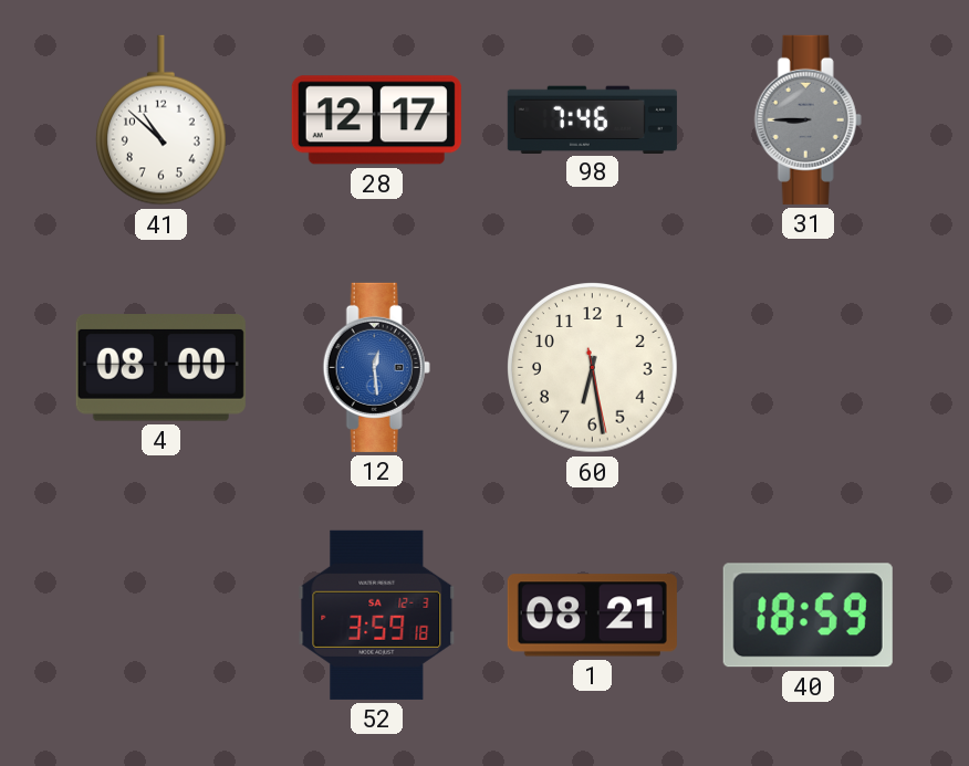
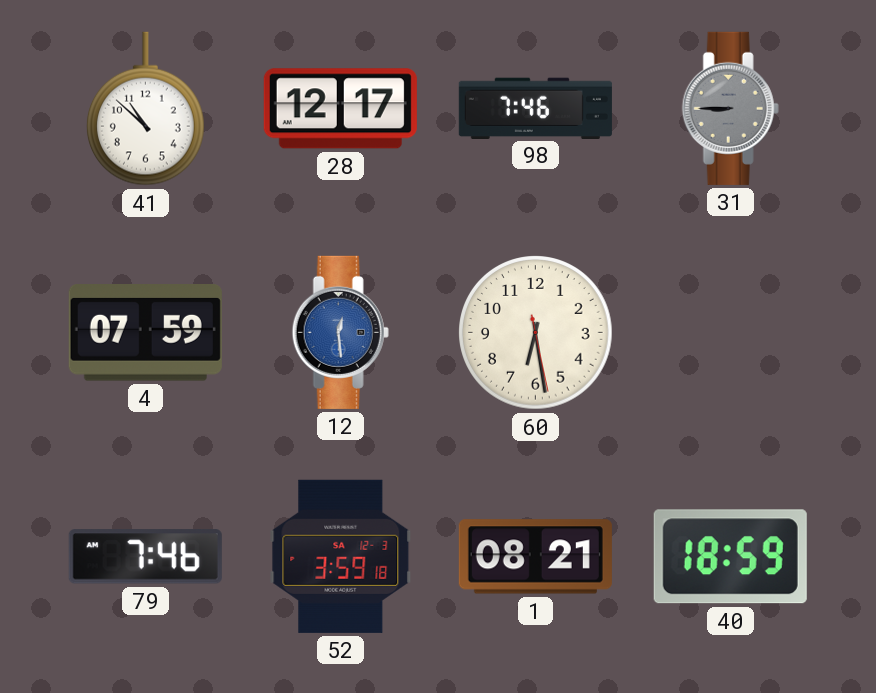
4: 08:00 -> 07:59 (145, 333)
79: none -> 7:46 (145, 557)
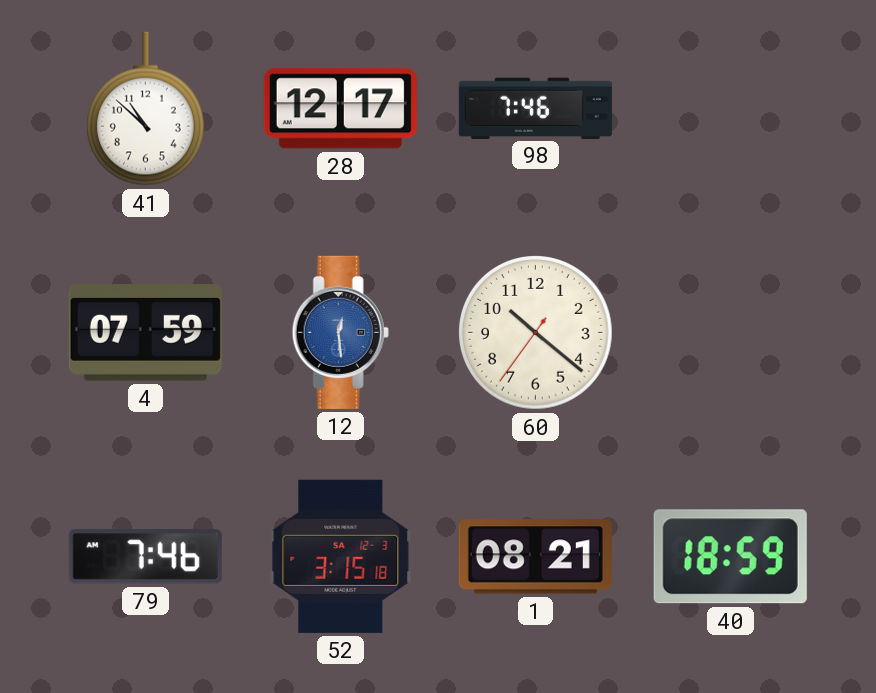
31: 8:45 -> none (730, 108)
60: 6:28 -> 10:21 (536, 333)
52: 3:59 -> 3:15 (341, 556)
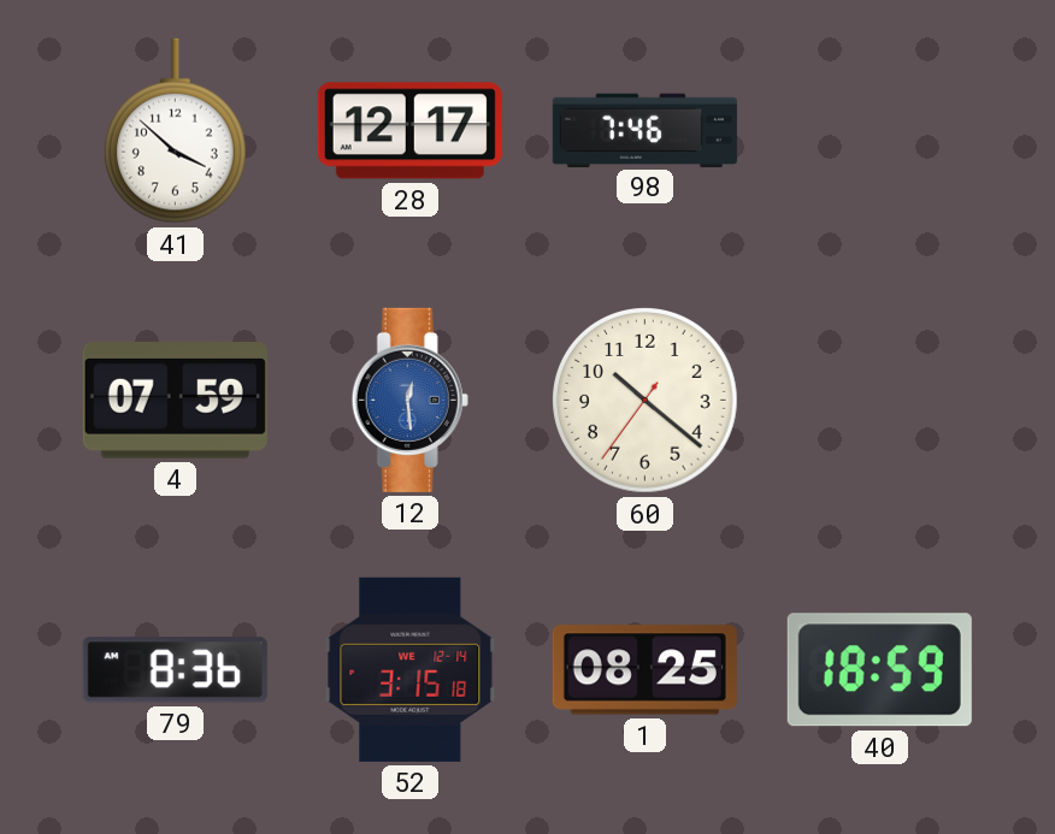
41: 10:52 -> 3:52 (175, 131)
79: 7:46 -> 8:36 (175, 670)
52 date: SA 12-3 -> WE 12-14 (411, 669)
1: 08:21 -> 08:25 (644, 670)
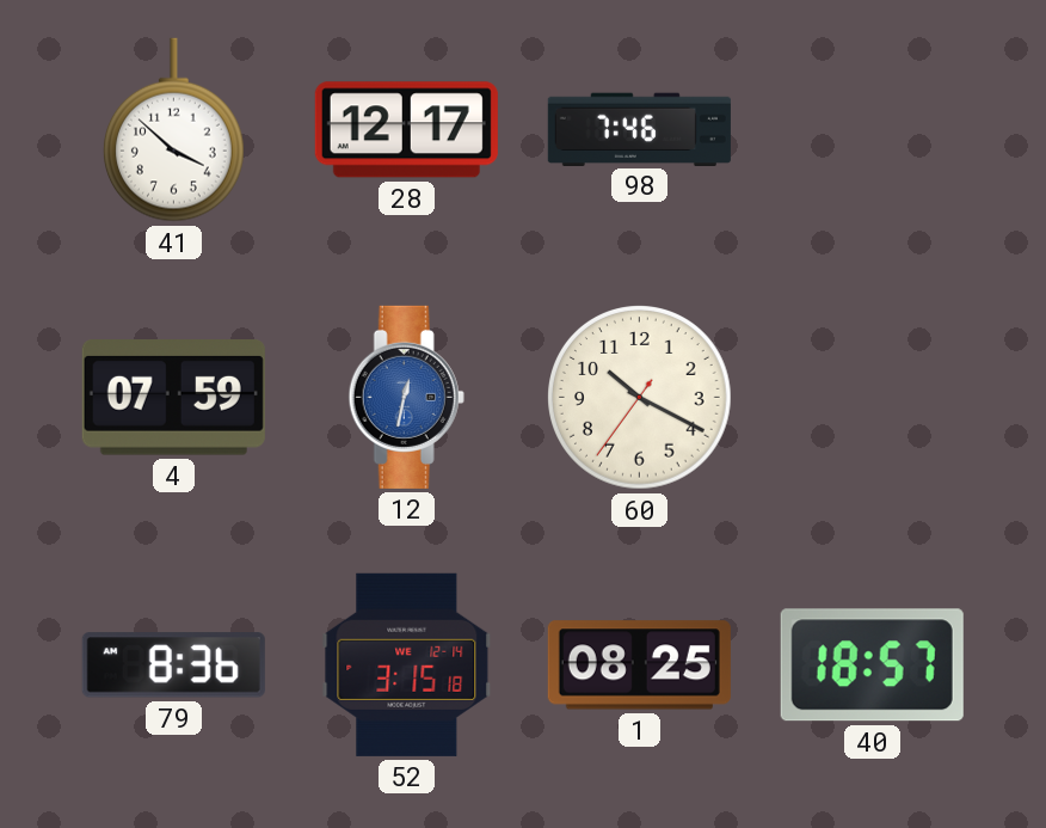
12: 12:29 -> 12:32 (406, 397)
60: 10:21 -> 10:19 (640, 398)
40: 18:59 -> 18:57 (872, 666)
